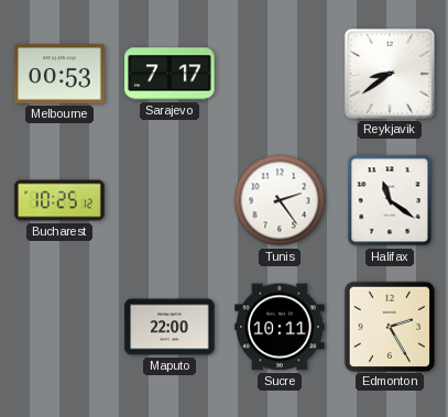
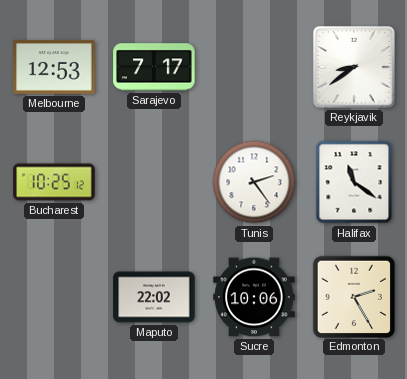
Melbourne: 00:53 -> 12:53 (54, 67)
Maputo: 22:00 -> 22:02 (154, 297)
Sucre: 10:11 -> 10:06 (254, 297)
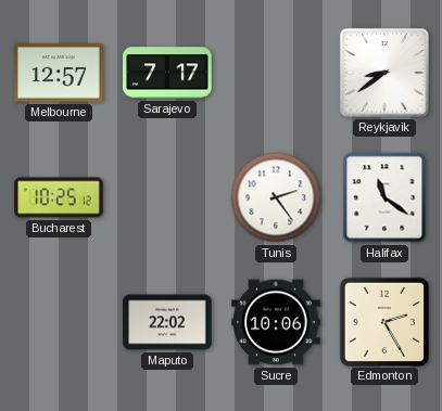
Melbourne: 12:53 -> 12:57 (59, 73)
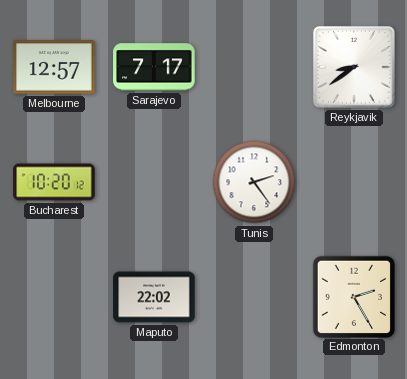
Bucharest: 10:25 -> 10:20 (54, 182)
Halifax: 11:21 -> none (384, 197)
Sucre: 10:06 -> none (276, 322)
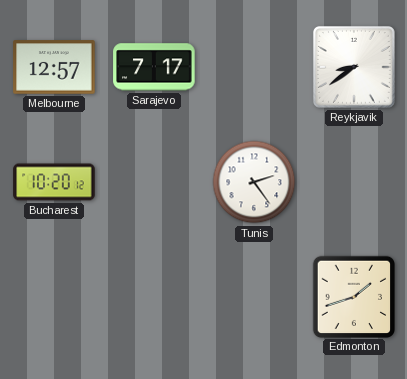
Maputo: 22:02 -> none (154, 297)
Edmonton: 2:25 -> 1:42 (353, 296)
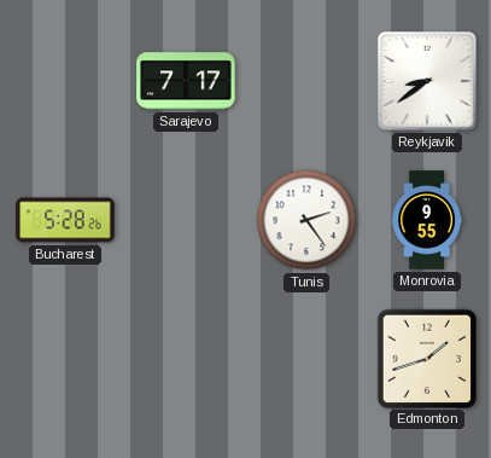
Melbourne: 12:57 -> none (54, 67)
Bucharest: 10:20 -> 5:28 (65, 220)
Monrovia: none -> 9:55 (427, 220)
